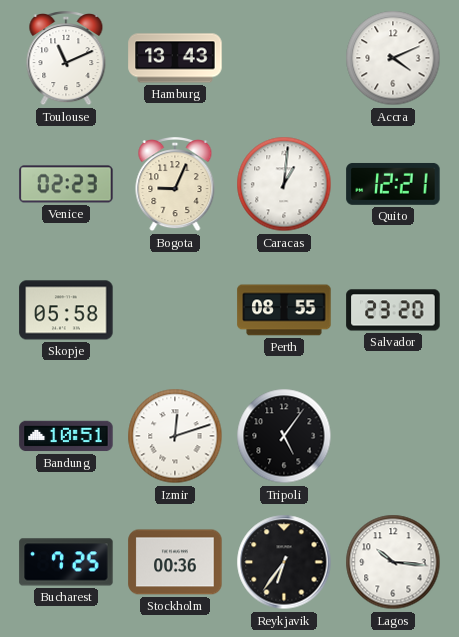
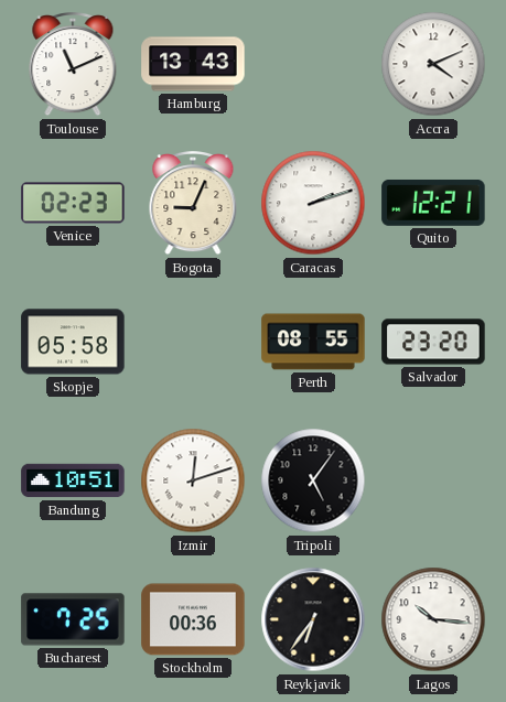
Caracas: 1:01 -> 2:12 (313, 203)
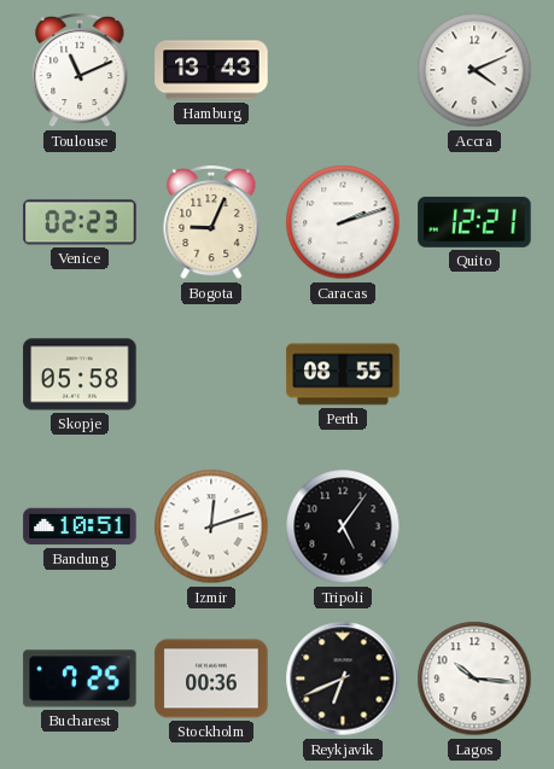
Salvador: 23:20 -> none (433, 342)
Reykjavik: 6:36 -> 6:41 (343, 678)
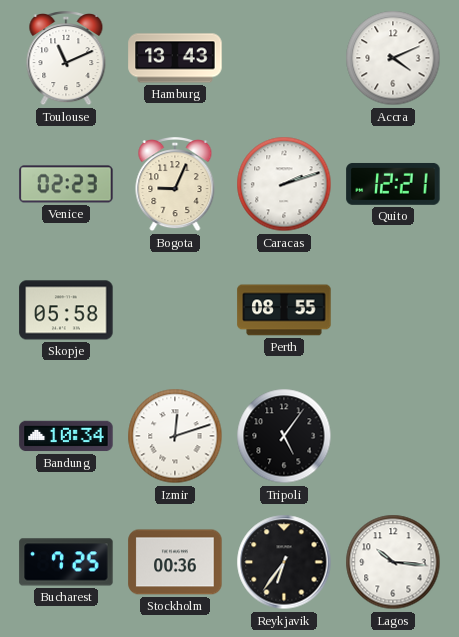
Bandung: 10:51 -> 10:34 (66, 436)
Reykjavik: 6:41 -> 6:36 (284, 562)
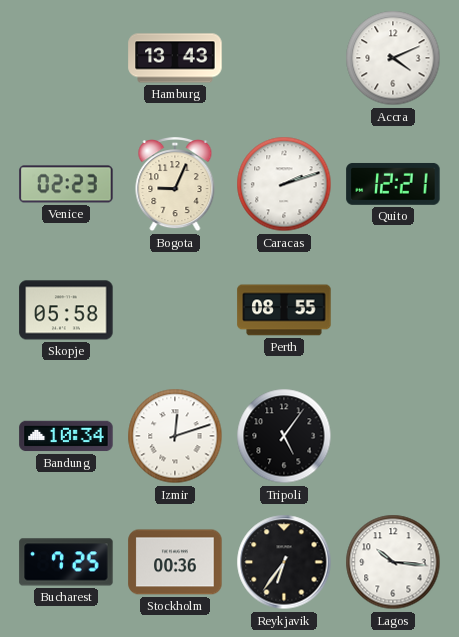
Toulouse: 11:11 -> none (66, 59)
